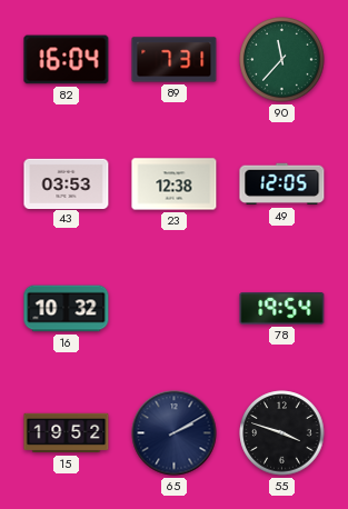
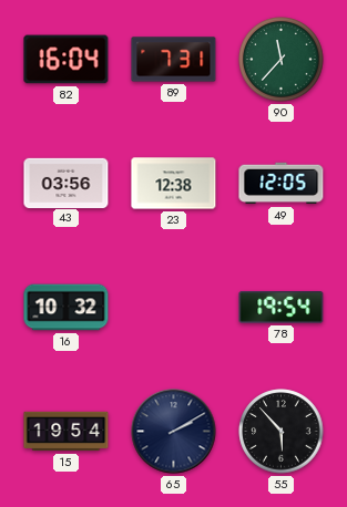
43: 03:53 -> 03:56 (67, 183)
15: 19:52 -> 19:54 (67, 432)
55: 3:48 -> 5:53 (282, 432)
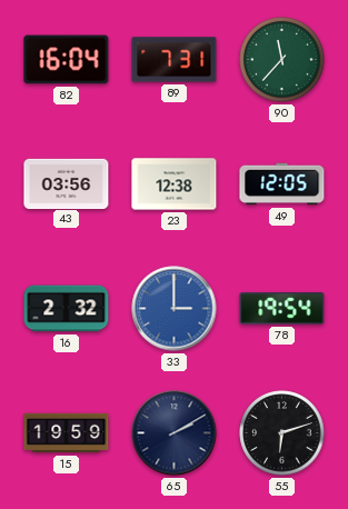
16: 10:32 -> 2:32 (67, 309)
33: none -> 3:00 (175, 309)
15: 19:54 -> 19:59 (67, 433)
55: 5:53 -> 6:12 (282, 433)
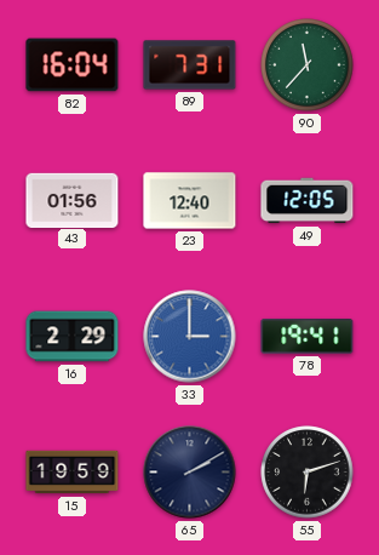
43: 03:56 -> 01:56 (73, 200)
23: 12:38 -> 12:40 (190, 201)
16: 2:32 -> 2:29 (73, 337)
78: 19:54 -> 19:41 (308, 337)
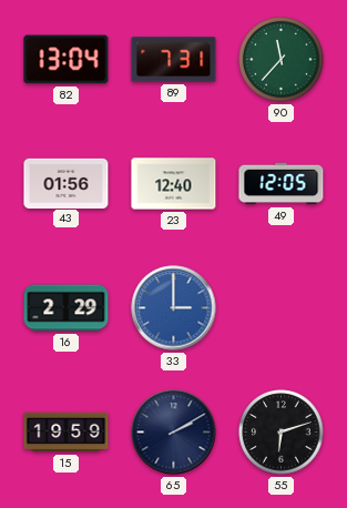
82: 16:04 -> 13:04 (67, 60)
78: 19:41 -> none (308, 337)
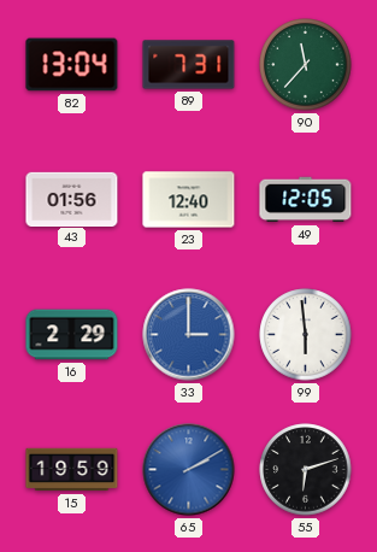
99: none -> 5:59 (306, 335)
65 dial: navy -> blue (189, 470)
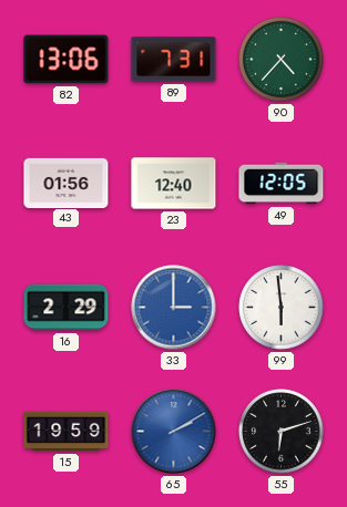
82: 13:04 -> 13:06 (67, 60)
90: 11:37 -> 4:37 (282, 60)
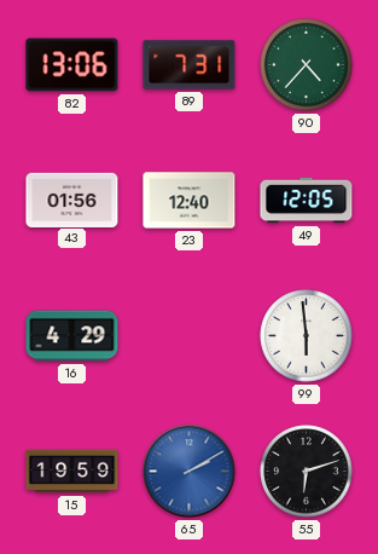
16: 2:29 -> 4:29 (72, 336)
33: 3:00 -> none (174, 308)
